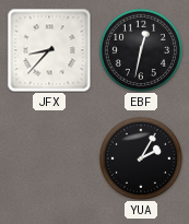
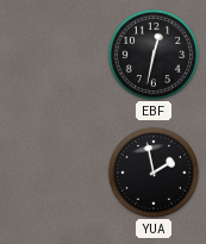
JFX: 8:37 -> none (49, 50)
YUA: 2:05 -> 1:58 (154, 173)
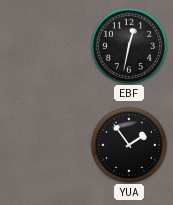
YUA: 1:58 -> 1:54 (129, 145)
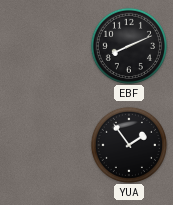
EBF: 12:32 -> 8:11 (129, 46)
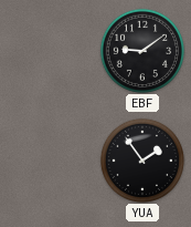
EBF: 8:11 -> 9:09 (142, 51)
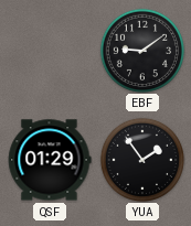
QSF: none -> 01:29 (50, 160)
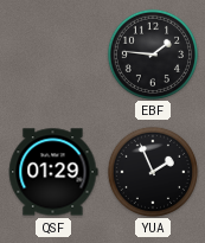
EBF: 9:09 -> 1:46 (153, 55)
YUA: 1:54 -> 1:56 (153, 172)
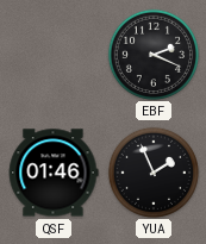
EBF: 1:46 -> 2:19 (154, 55)
QSF: 01:29 -> 01:46 (54, 173)
